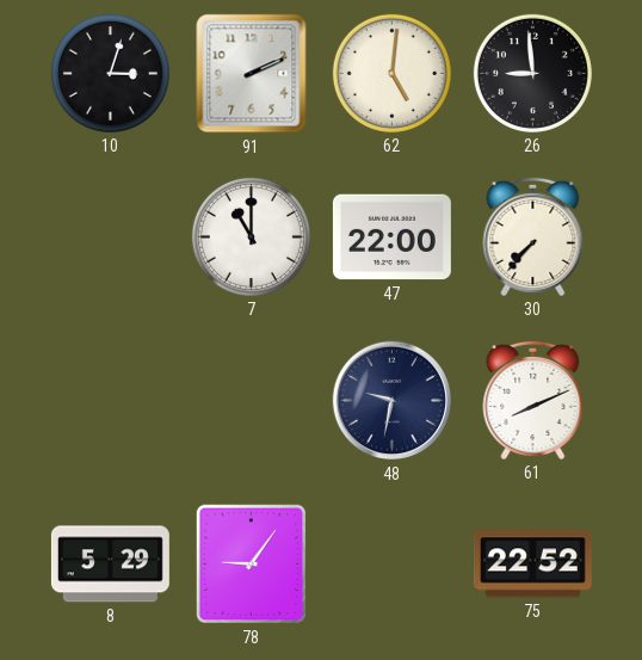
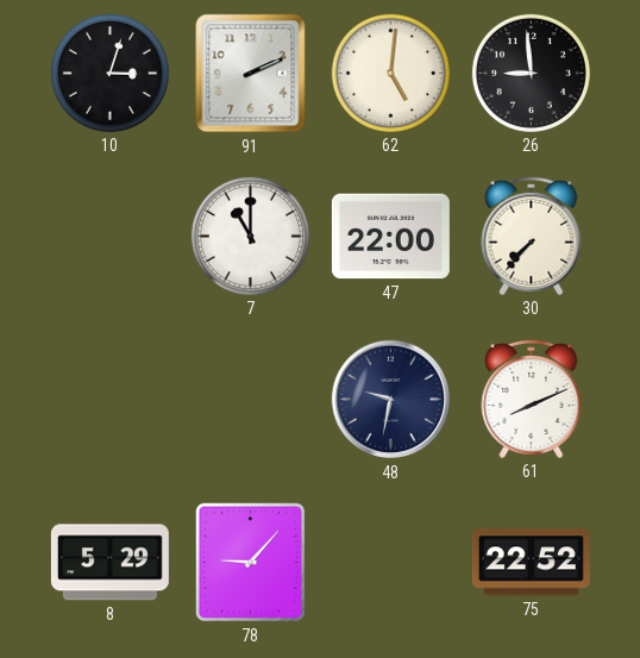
78: 9:06 -> 9:07 (251, 563)
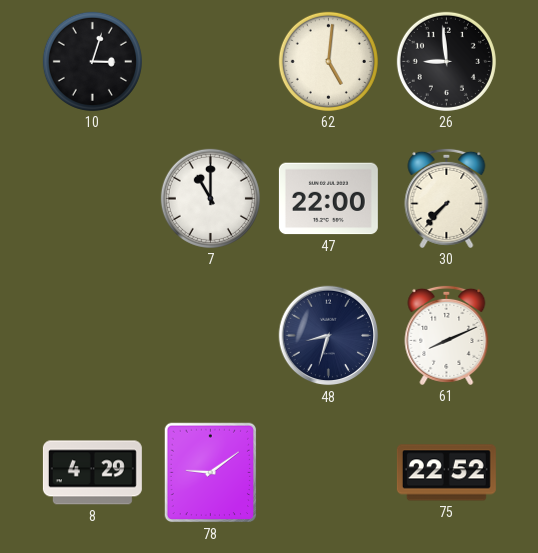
91: 2:11 -> none (251, 74)
48: 9:32 -> 8:33 (329, 336)
8: 5:29 -> 4:29 (92, 473)
78: 9:07 -> 9:09 (211, 473)
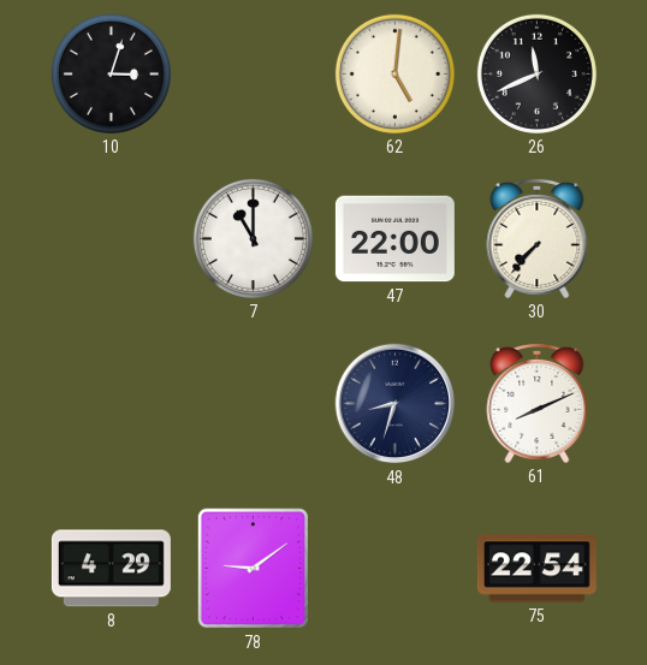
26: 8:59 -> 11:41 (536, 73)
75: 22:52 -> 22:54 (536, 569)
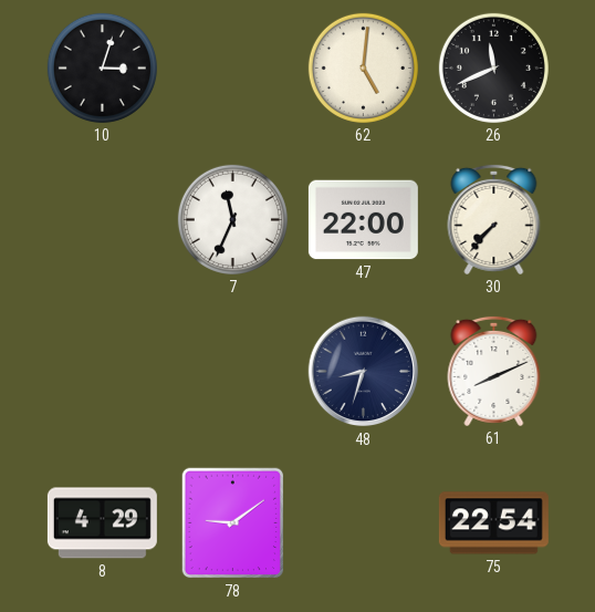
7: 11:00 -> 11:34 (232, 219)
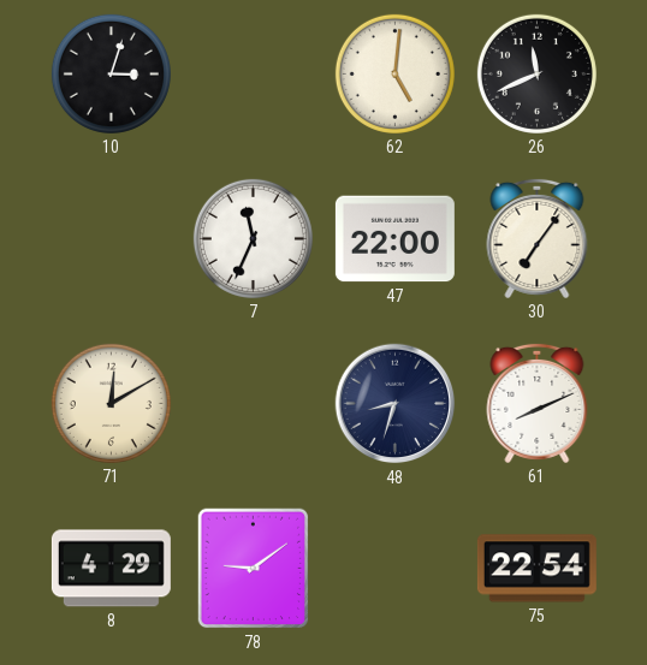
30: 7:37 -> 7:06 (538, 238)
71: none -> 12:10 (111, 403)
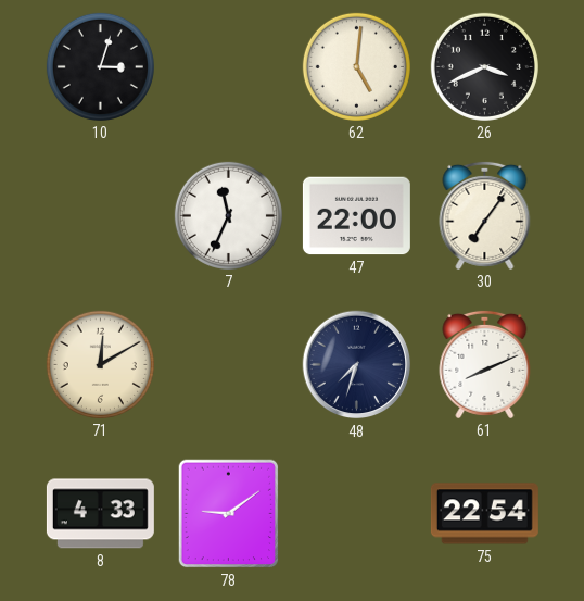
26: 11:41 -> 3:41 (484, 66)
48: 8:33 -> 7:33 (357, 365)
8: 4:29 -> 4:33 (100, 514)
